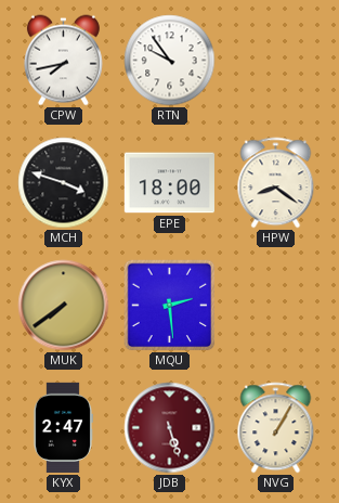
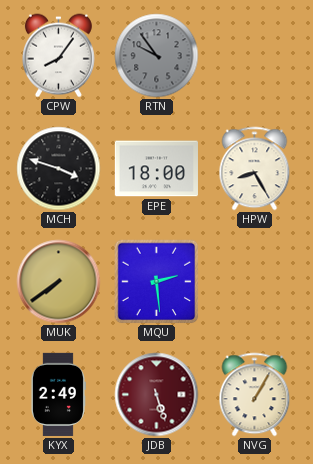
CPW: 7:43 -> 8:06 (58, 56)
RTN dial: white -> grey (157, 56)
HPW: 8:21 -> 8:25 (255, 169)
KYX: 2:47 -> 2:49 (58, 394)
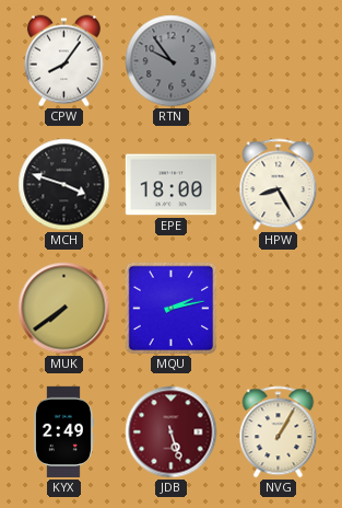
MQU: 2:29 -> 2:13 (172, 309)
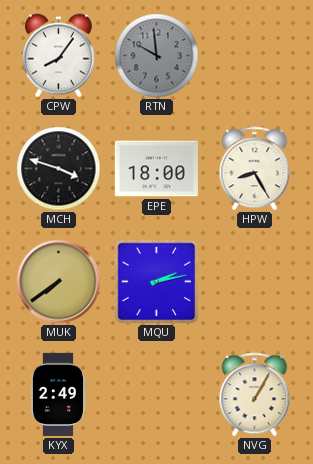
RTN: 9:54 -> 9:59 (157, 56)
JDB: 5:27 -> none (172, 432)
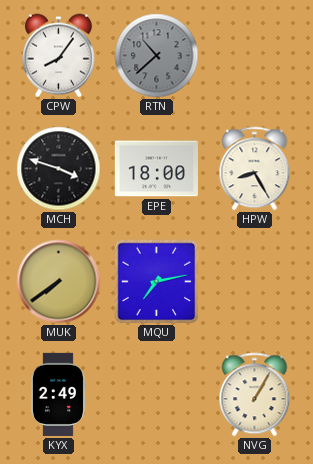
RTN: 9:59 -> 10:38 (157, 56)
MQU: 2:13 -> 7:13 (157, 282)
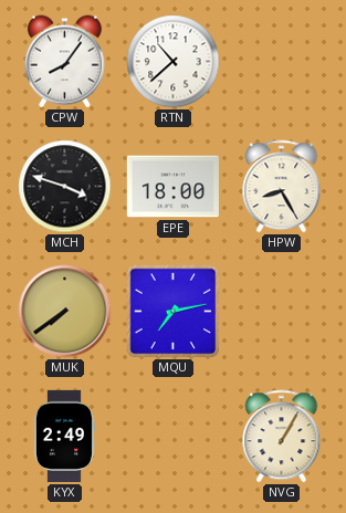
RTN dial: grey -> white (174, 62)
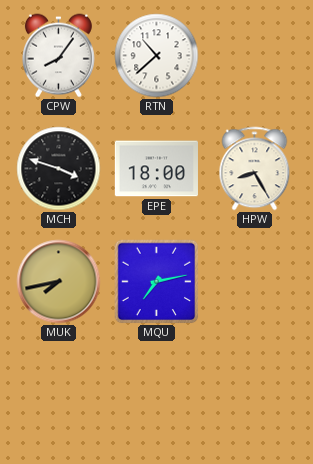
MUK: 7:39 -> 7:43 (59, 282)
KYX: 2:49 -> none (64, 436)
NVG: 1:05 -> none (282, 437)
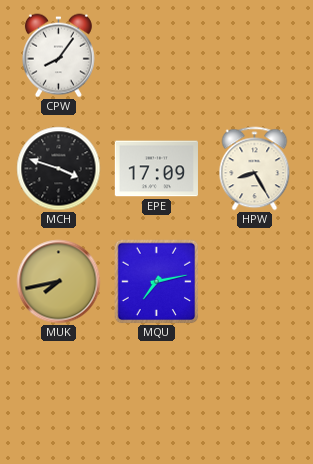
RTN: 10:38 -> none (157, 56)
EPE: 18:00 -> 17:09 (156, 169)
